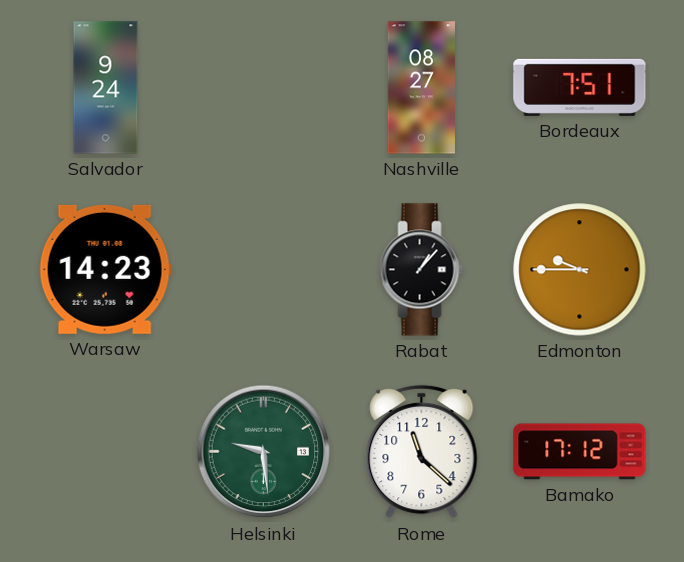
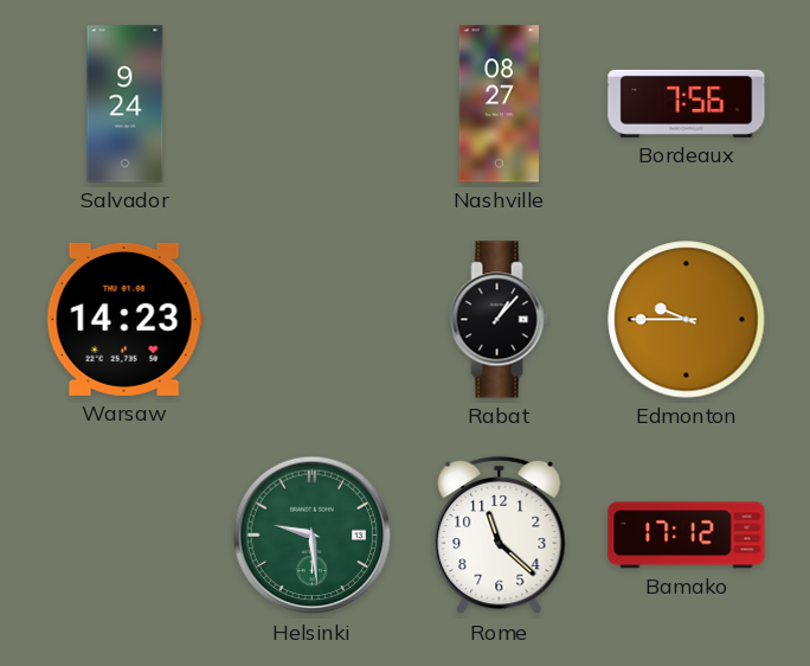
Bordeaux: 7:51 -> 7:56 (687, 103)
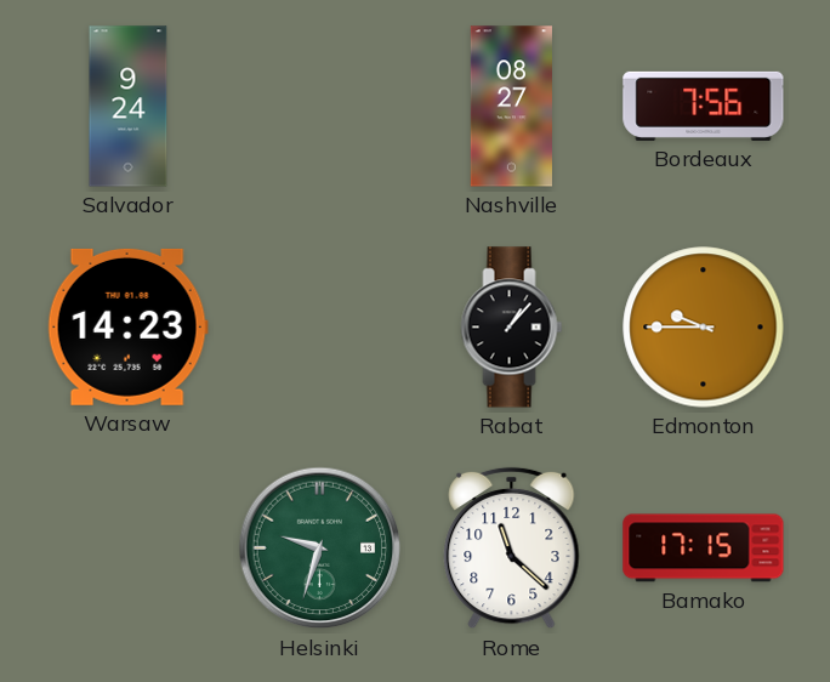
Helsinki: 9:29 -> 9:33 (320, 549)
Bamako: 17:12 -> 17:15 (704, 549)
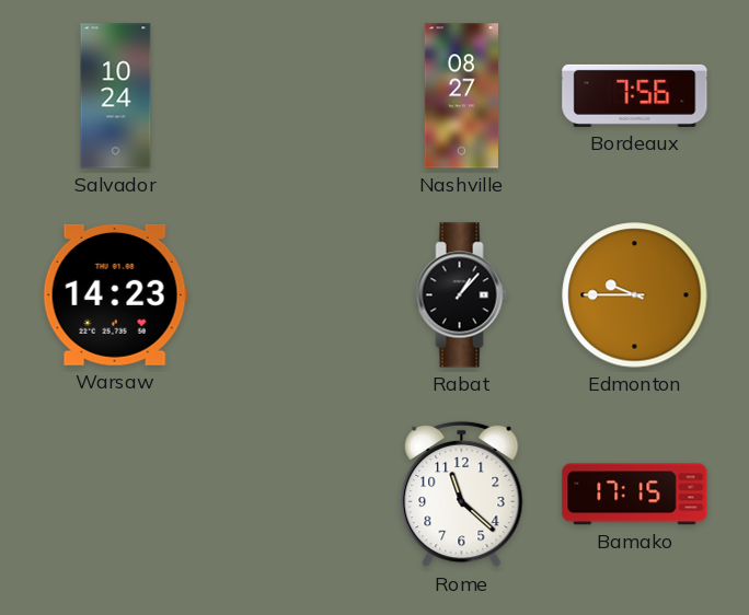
Salvador: 9:24 -> 10:24 (116, 96)
Helsinki: 9:33 -> none (320, 549)
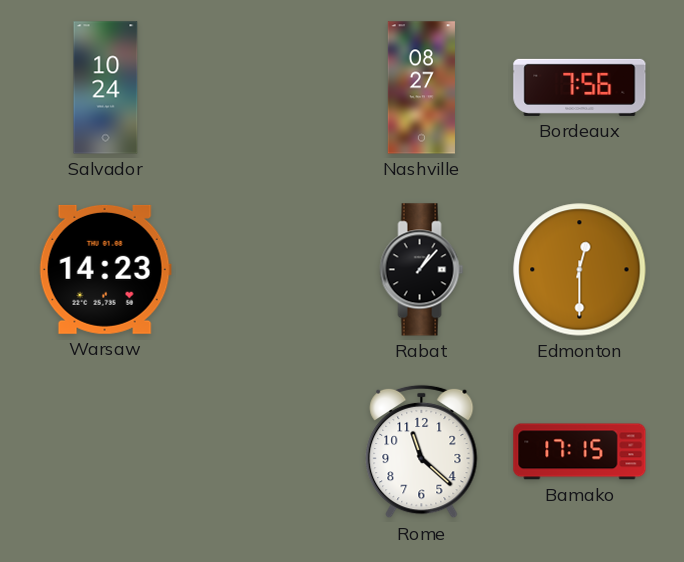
Edmonton: 9:45 -> 12:30 (580, 270)
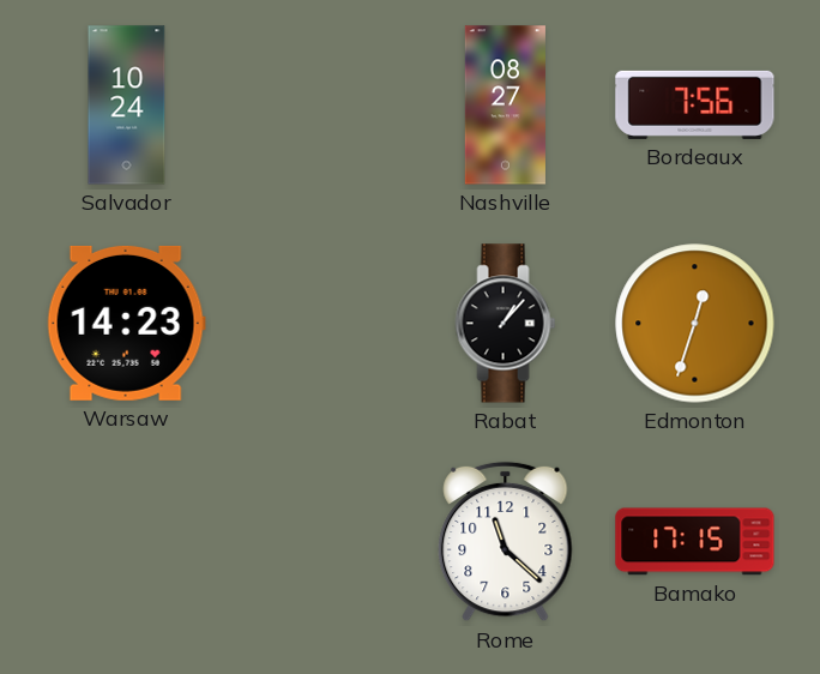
Edmonton: 12:30 -> 12:33 (695, 324)
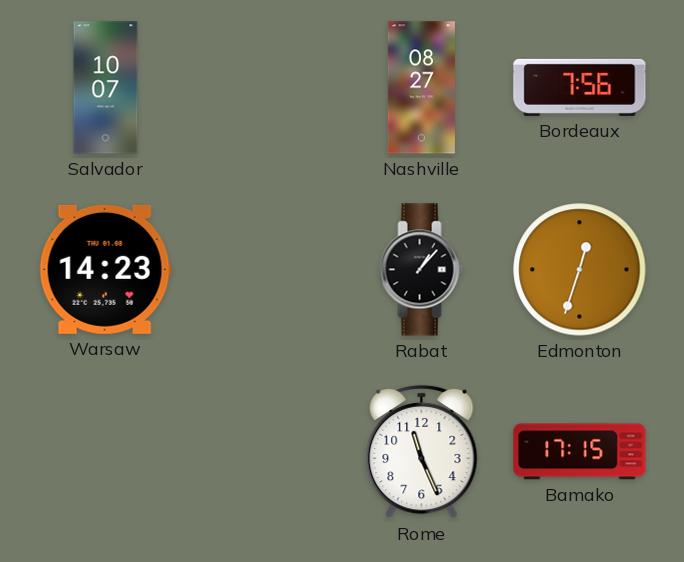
Salvador: 10:24 -> 10:07 (106, 88)
Rome: 11:22 -> 11:26 (422, 452)
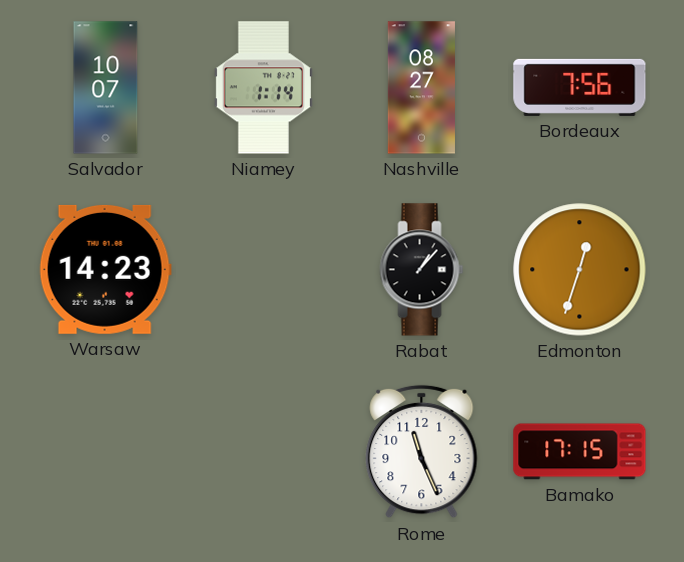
Niamey: none -> 1:14 (263, 88)
